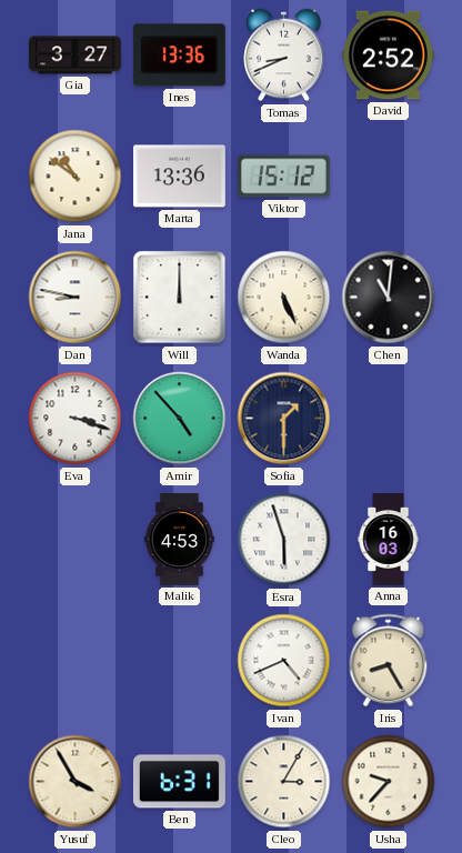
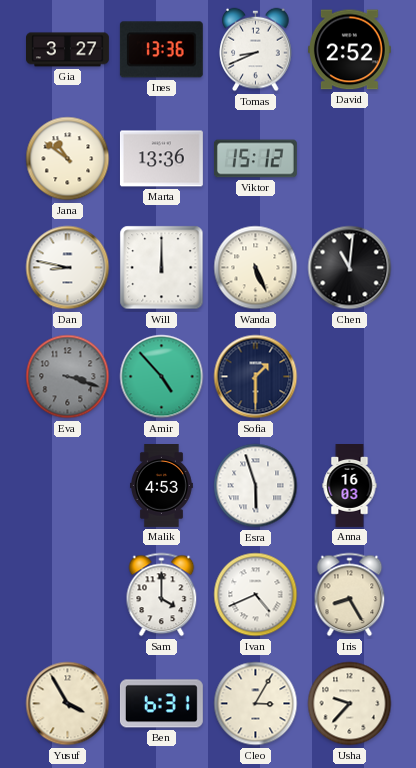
Eva dial: white -> grey (68, 377)
Sam: none -> 4:00 (162, 595)
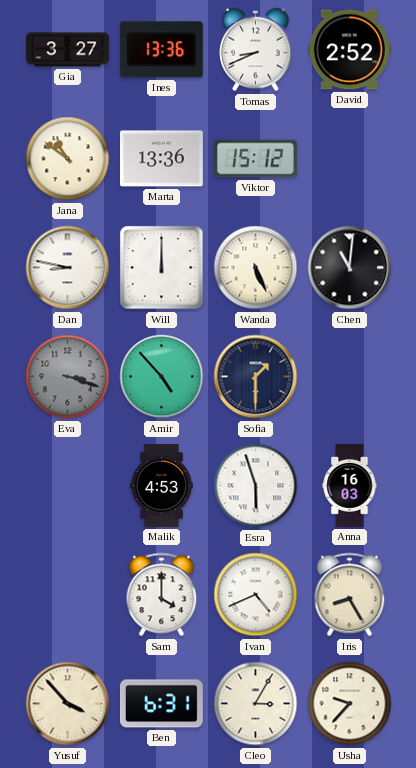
Yusuf: 3:55 -> 3:53 (68, 704)
